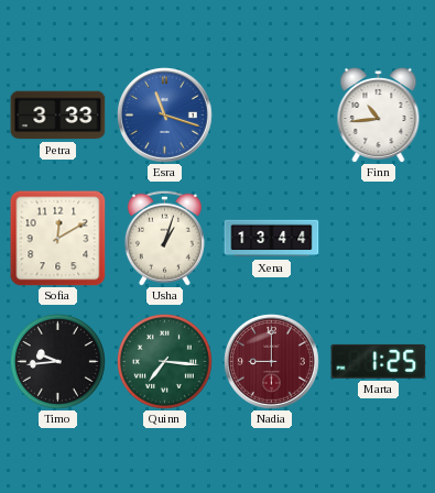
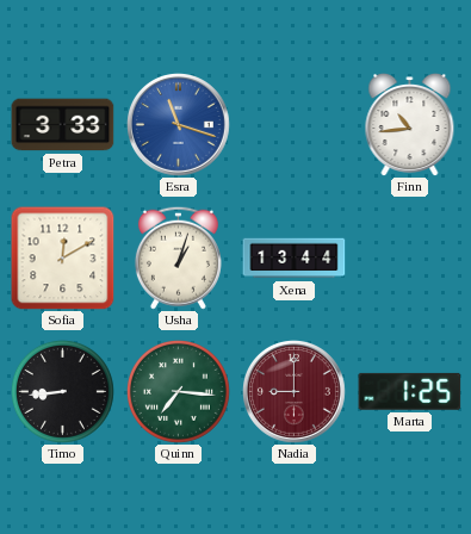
Timo: 9:44 -> 8:44 (62, 391)
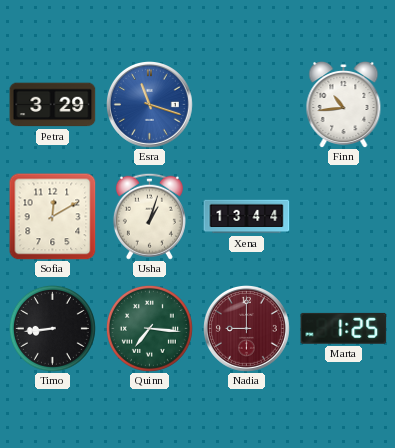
Petra: 3:33 -> 3:29 (53, 105)
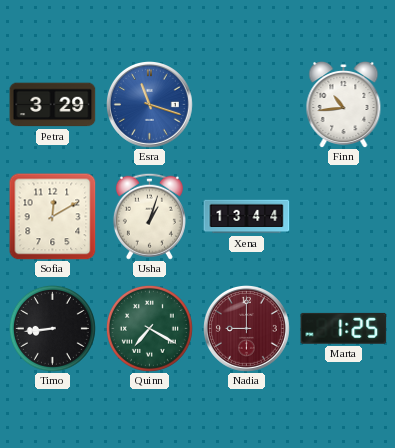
Quinn: 7:16 -> 7:20 (149, 328)
